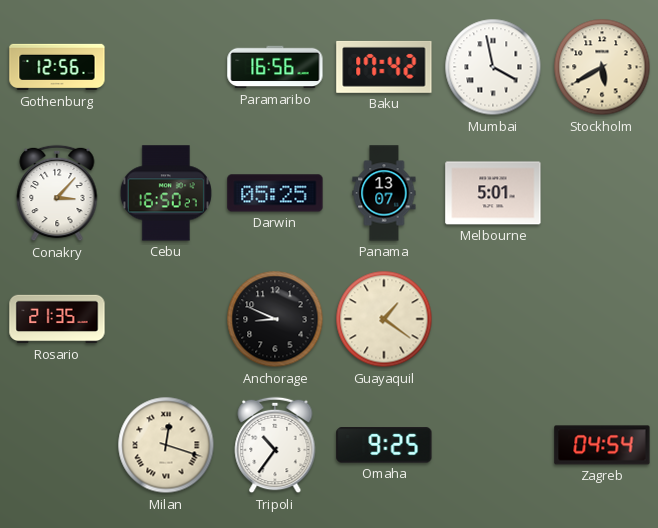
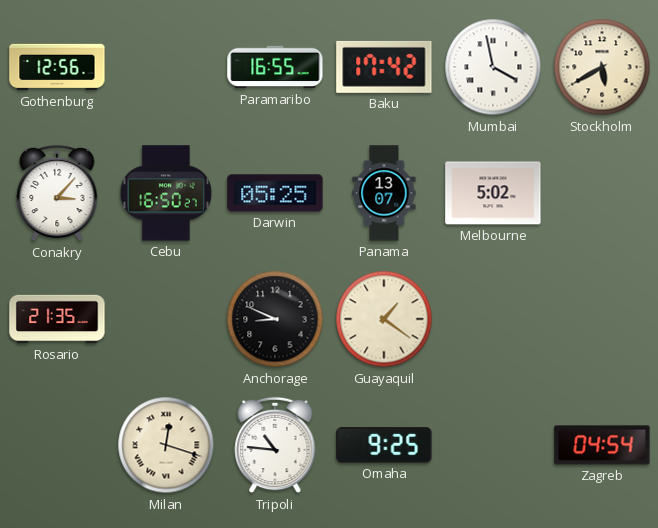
Paramaribo: 16:56 -> 16:55 (275, 67)
Melbourne: 5:01 -> 5:02 (493, 193)
Tripoli: 10:36 -> 10:46 (275, 445)
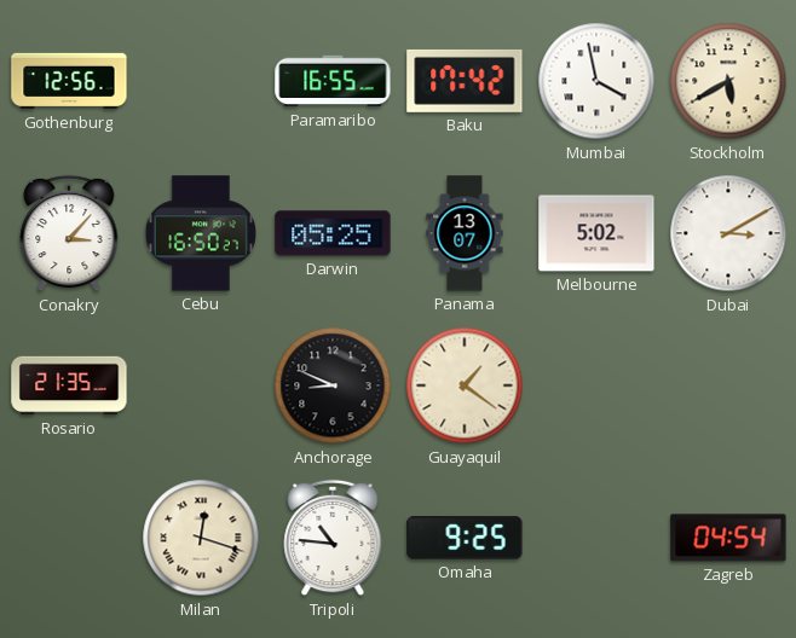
Dubai: none -> 3:10 (728, 233)
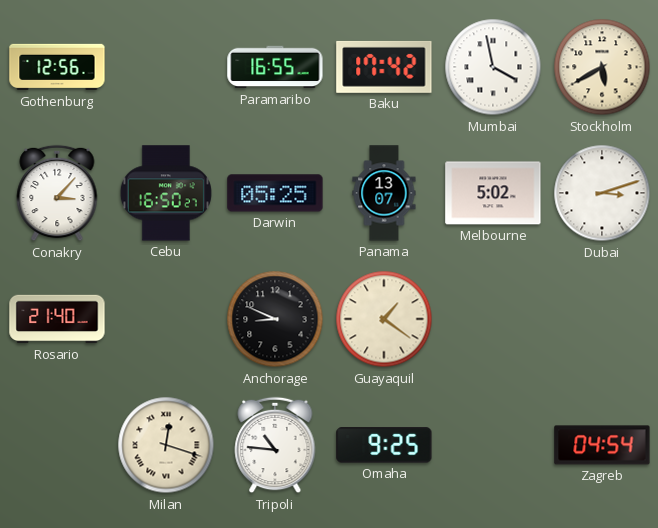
Dubai: 3:10 -> 3:12 (602, 193)
Rosario: 21:35 -> 21:40 (57, 319)
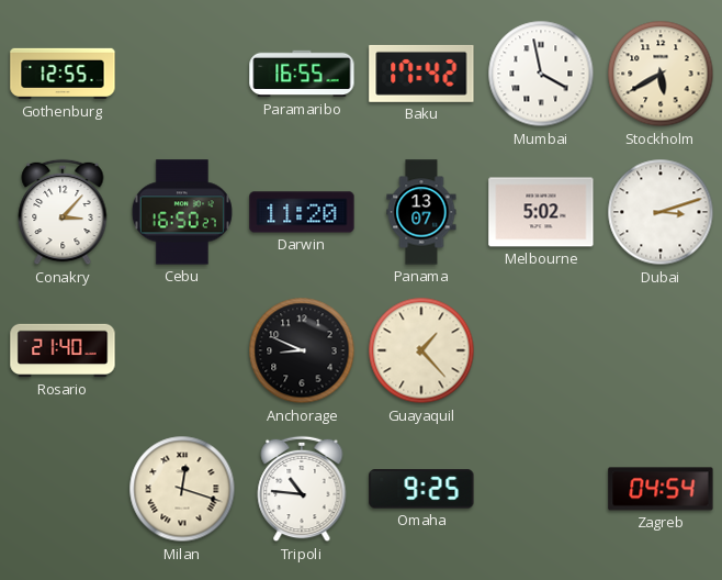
Gothenburg: 12:56 -> 12:55 (63, 74)
Darwin: 05:25 -> 11:20 (302, 212)
Guayaquil: 1:21 -> 1:23 (421, 350)
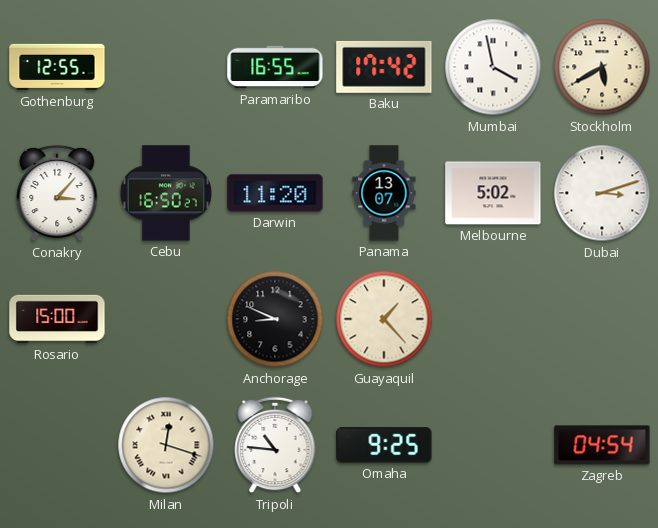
Rosario: 21:40 -> 15:00 (57, 319)
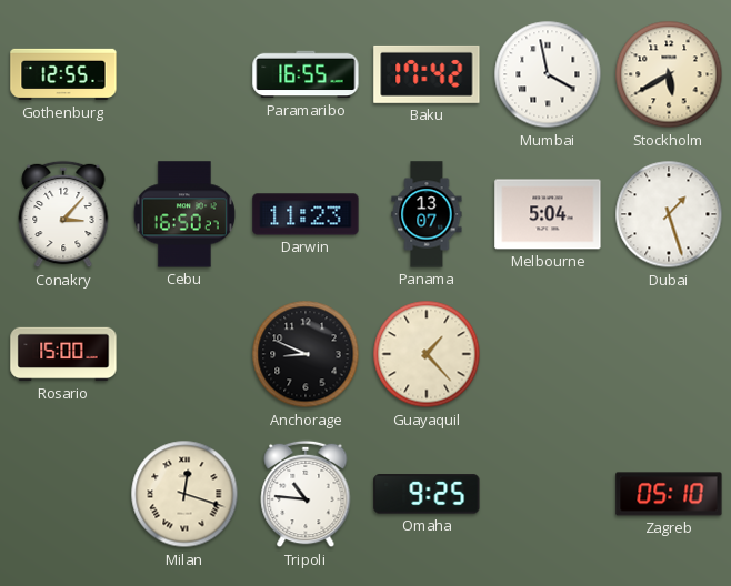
Darwin: 11:20 -> 11:23 (306, 214)
Melbourne: 5:02 -> 5:04 (548, 214)
Dubai: 3:12 -> 1:27 (669, 214)
Zagreb: 04:54 -> 05:10 (669, 494)
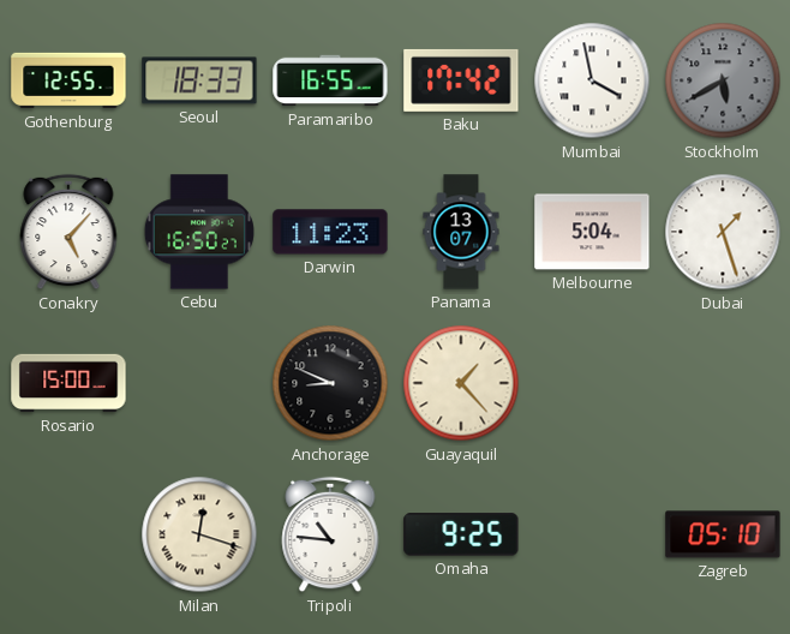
Seoul: none -> 18:33 (199, 80)
Stockholm dial: cream -> grey (723, 80)
Conakry: 3:07 -> 5:07 (68, 232)
